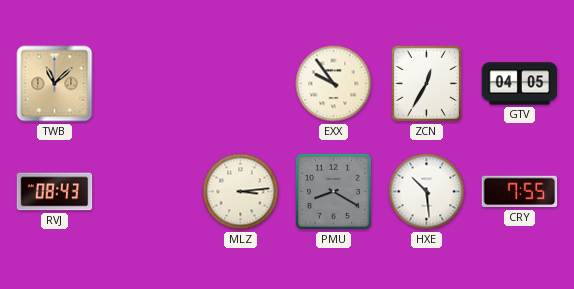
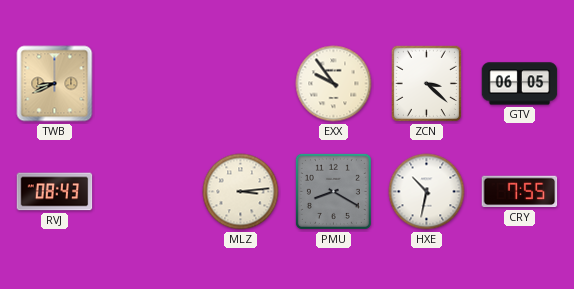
TWB: 11:08 -> 8:41 (55, 84)
ZCN: 12:35 -> 3:22 (426, 83)
GTV: 04:05 -> 06:05 (520, 84)
HXE: 10:29 -> 10:32 (427, 192)
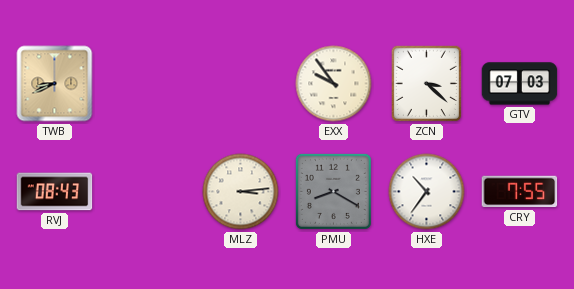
GTV: 06:05 -> 07:03 (520, 84)
HXE: 10:32 -> 10:36 (427, 192)
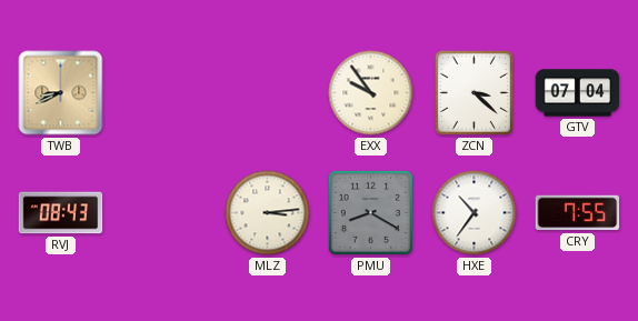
GTV: 07:03 -> 07:04 (578, 93)
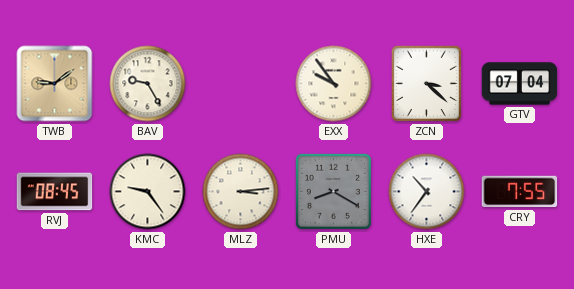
TWB: 8:41 -> 9:09 (55, 84)
BAV: none -> 9:25 (148, 84)
RVJ: 08:43 -> 08:45 (55, 192)
KMC: none -> 9:24 (148, 192)
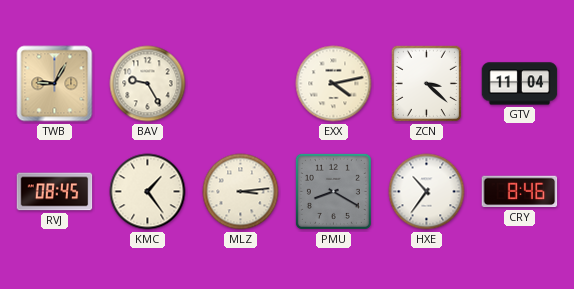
TWB: 9:09 -> 9:05 (55, 84)
EXX: 9:54 -> 4:13 (334, 84)
GTV: 07:04 -> 11:04 (520, 84)
KMC: 9:24 -> 1:24 (148, 192)
CRY: 7:55 -> 8:46 (520, 192)
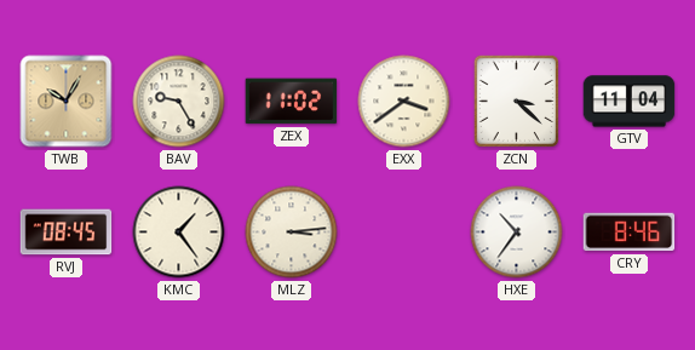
TWB: 9:05 -> 10:05 (67, 102)
ZEX: none -> 11:02 (292, 102)
EXX: 4:13 -> 3:39 (404, 102)
PMU: 8:20 -> none (333, 191)
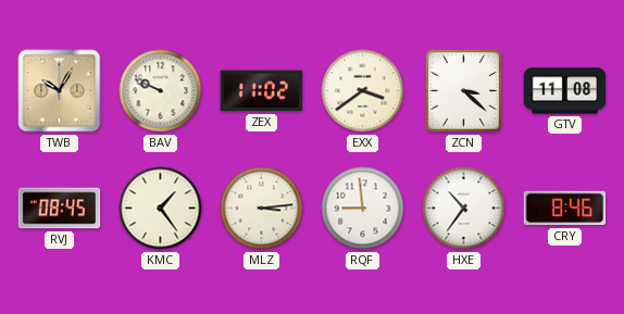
BAV: 9:25 -> 9:49 (161, 91)
GTV: 11:04 -> 11:08 (565, 91)
RQF: none -> 8:59 (363, 209)
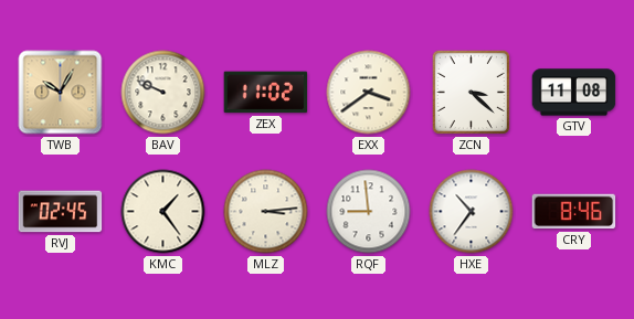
RVJ: 08:45 -> 02:45 (61, 212)
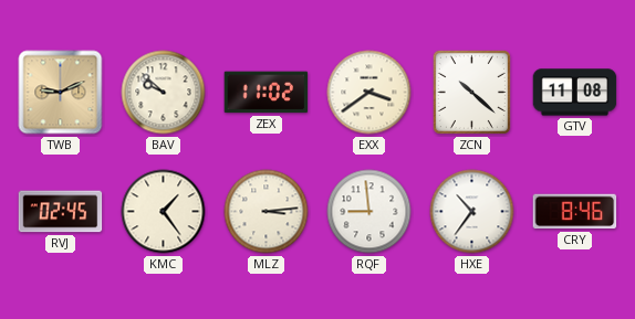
TWB: 10:05 -> 9:11 (61, 93)
BAV: 9:49 -> 9:52 (164, 93)
ZCN: 3:22 -> 10:22 (471, 92)
